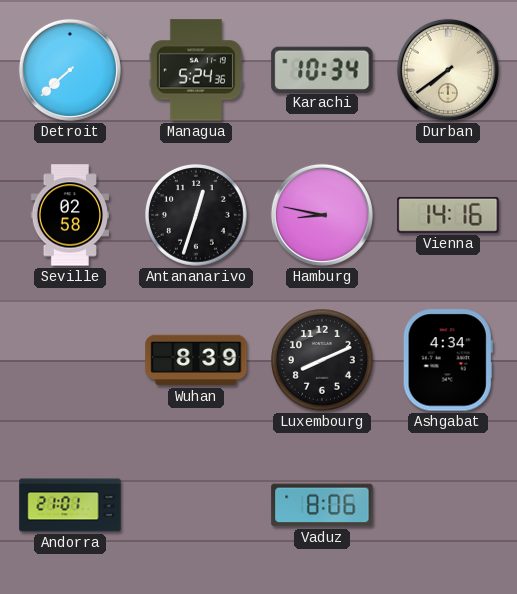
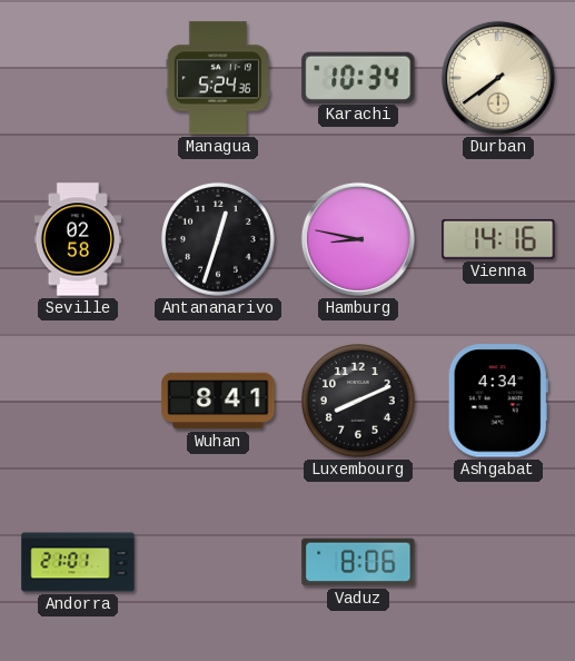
Detroit: 7:38 -> none (70, 70)
Wuhan: 8:39 -> 8:41 (218, 401)
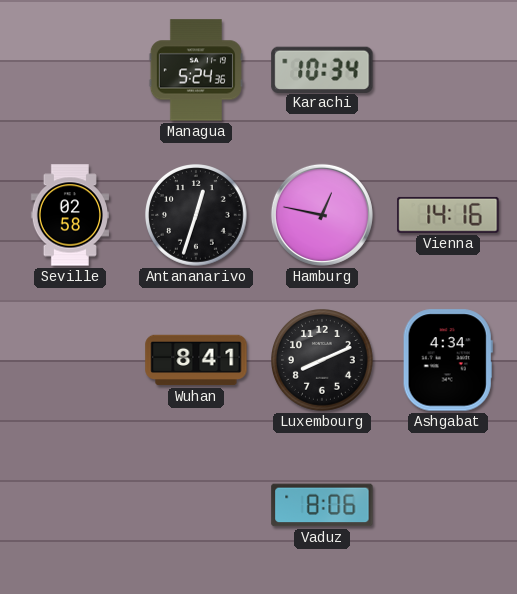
Durban: 7:39 -> none (498, 78)
Hamburg: 8:47 -> 12:47 (322, 215)
Andorra: 21:01 -> none (78, 562)
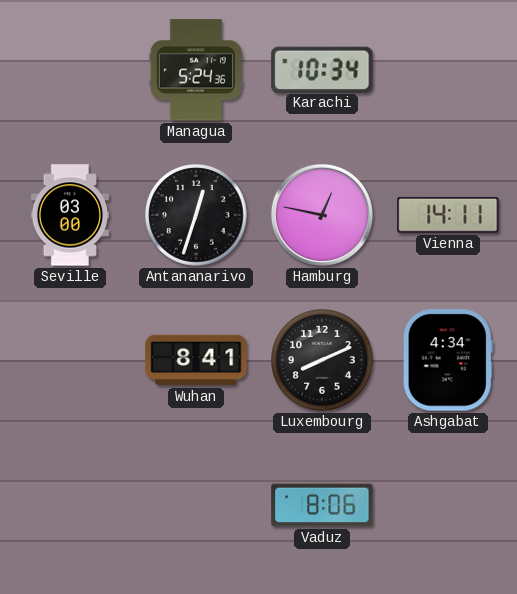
Seville: 02:58 -> 03:00 (69, 215)
Vienna: 14:16 -> 14:11 (448, 215)
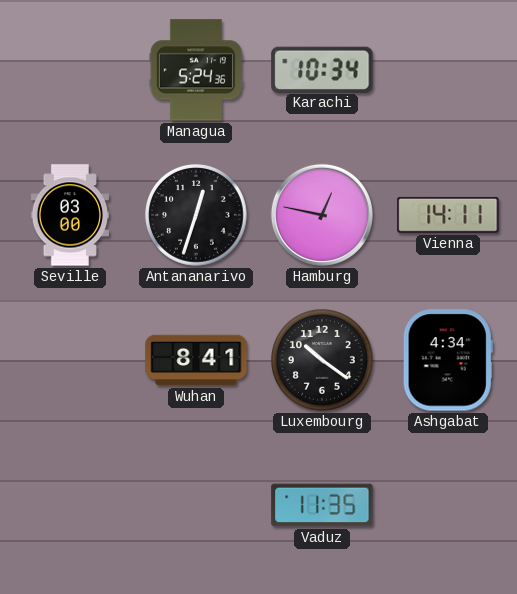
Luxembourg: 8:11 -> 10:21 (323, 361)
Vaduz: 8:06 -> 11:35 (322, 505)
